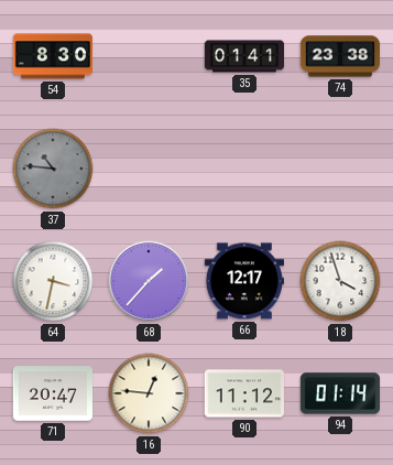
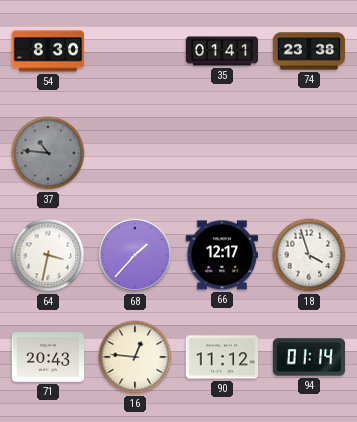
71: 20:47 -> 20:43 (48, 357)
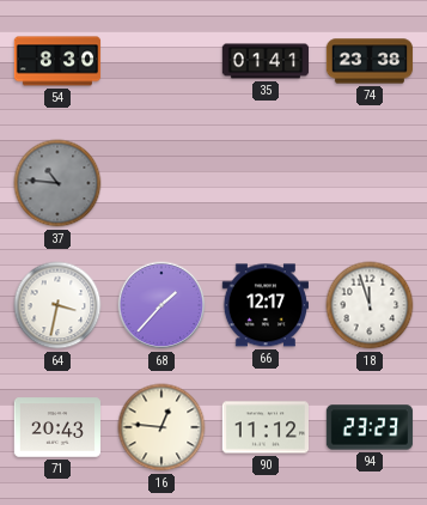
18: 3:57 -> 11:57 (370, 305)
94: 01:14 -> 23:23 (370, 427)
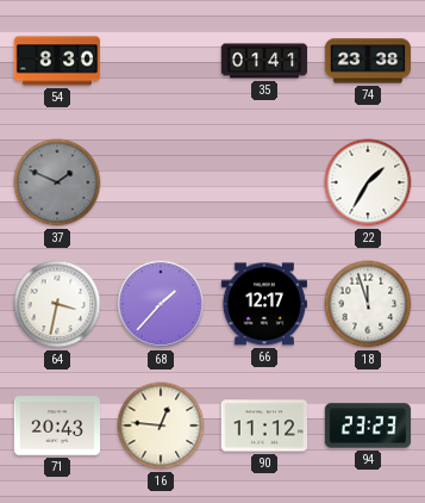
37: 10:46 -> 1:49 (57, 182)
22: none -> 1:35 (368, 182)
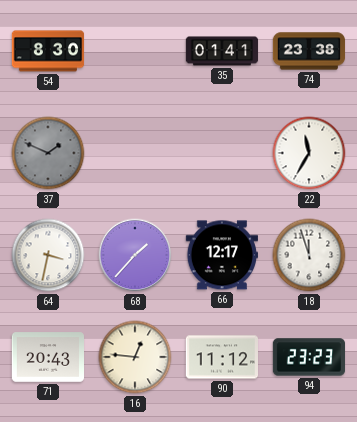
22: 1:35 -> 11:35 (309, 153)
